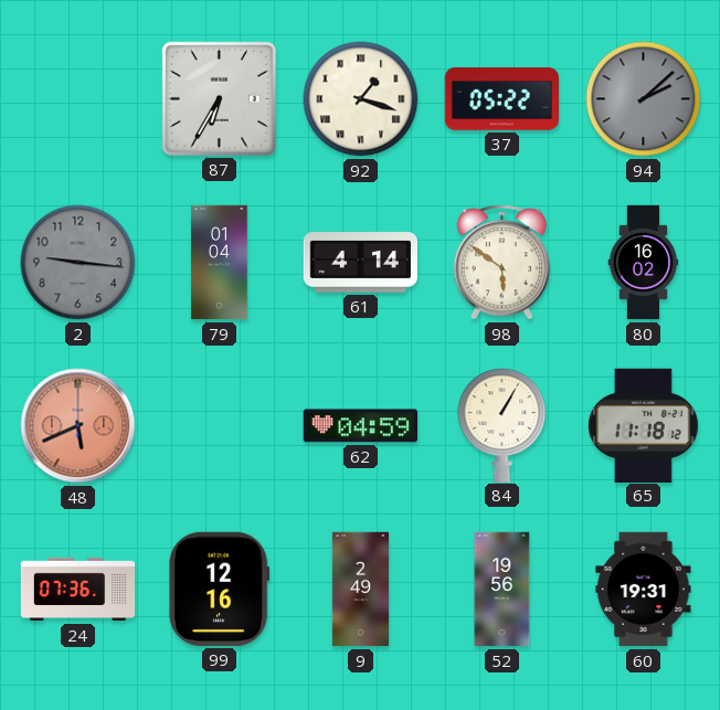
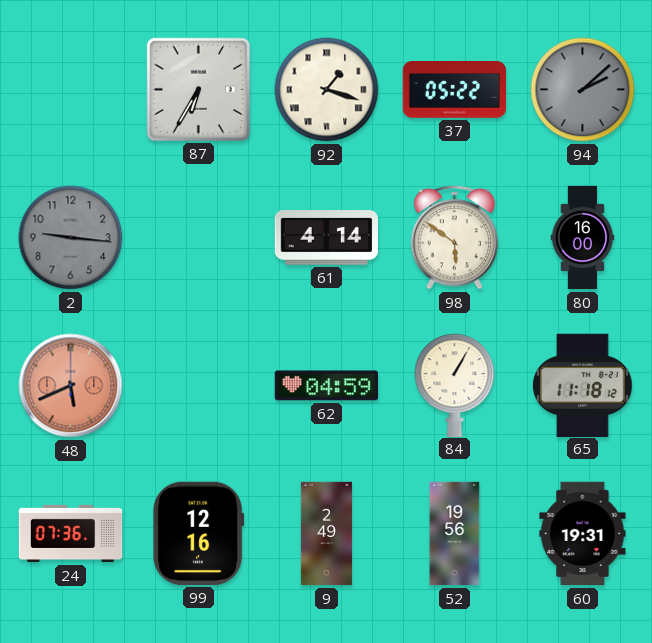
79: 01:04 -> none (220, 263)
80: 16:02 -> 16:00 (583, 238)
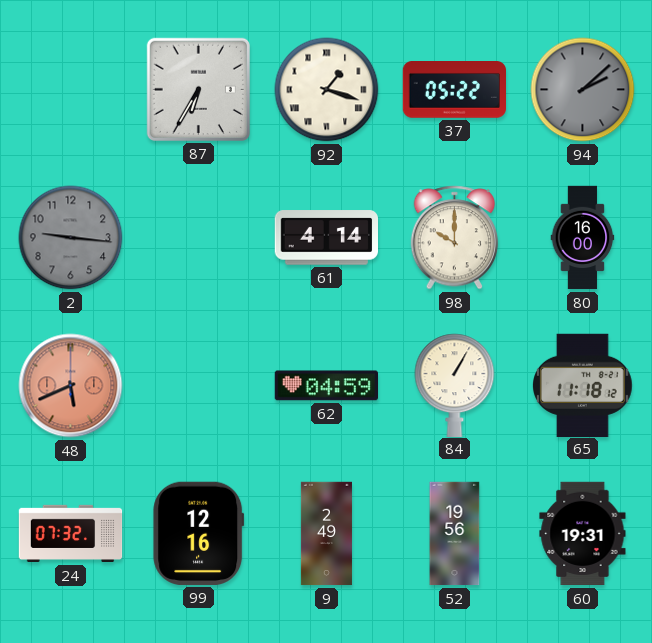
98: 5:51 -> 10:00 (455, 238)
24: 07:36 -> 07:32 (71, 534)
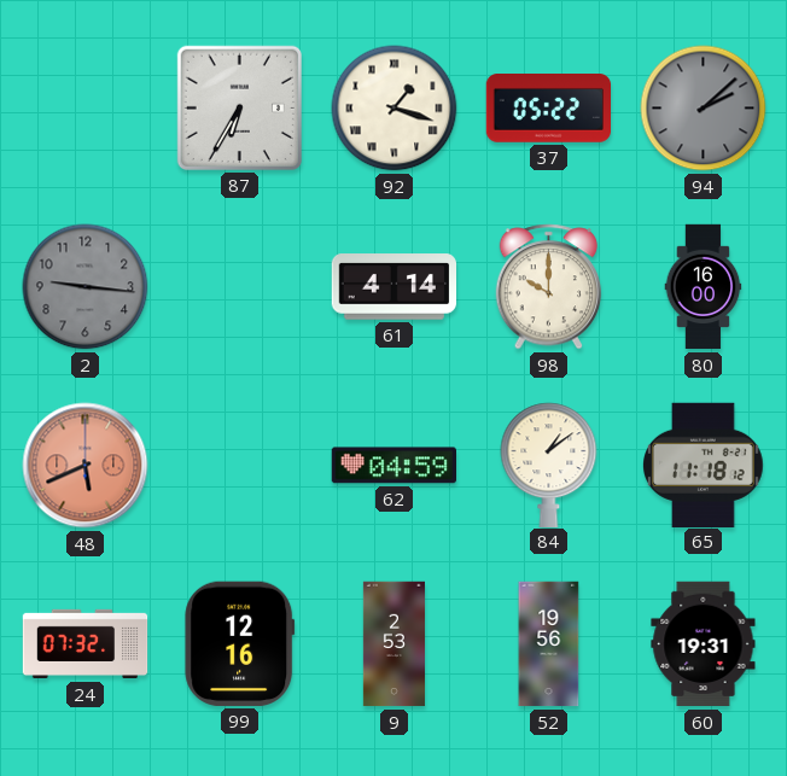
84: 1:05 -> 1:09 (549, 465)
9: 2:49 -> 2:53 (393, 644)
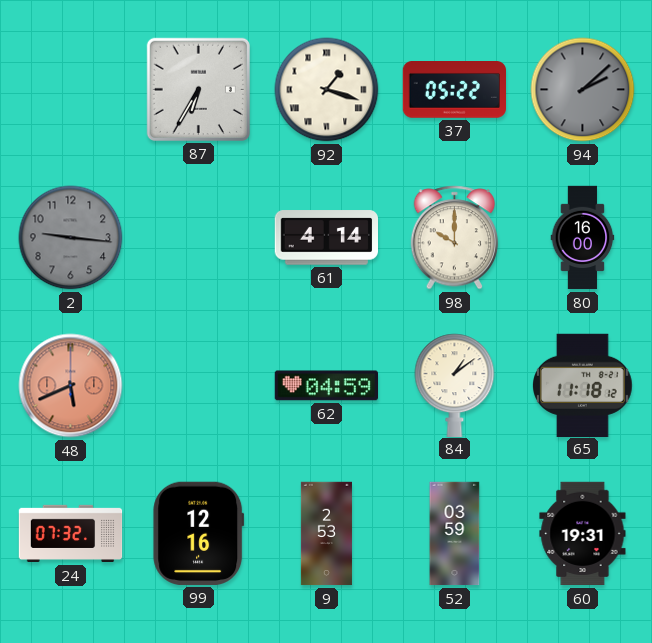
52: 19:56 -> 03:59 (455, 534)
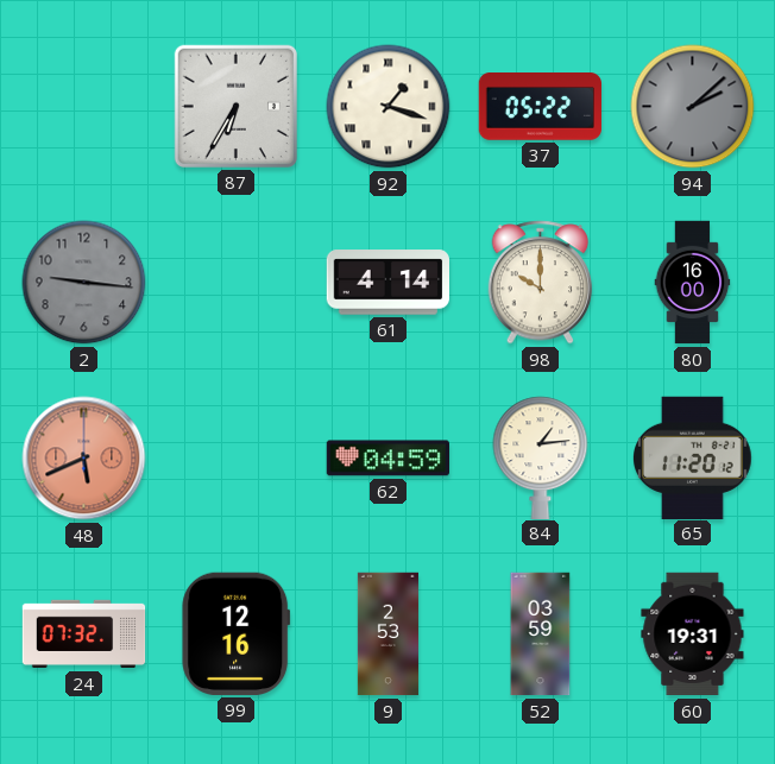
84: 1:09 -> 1:14 (541, 457)
65: 11:18 -> 11:20 (693, 457)
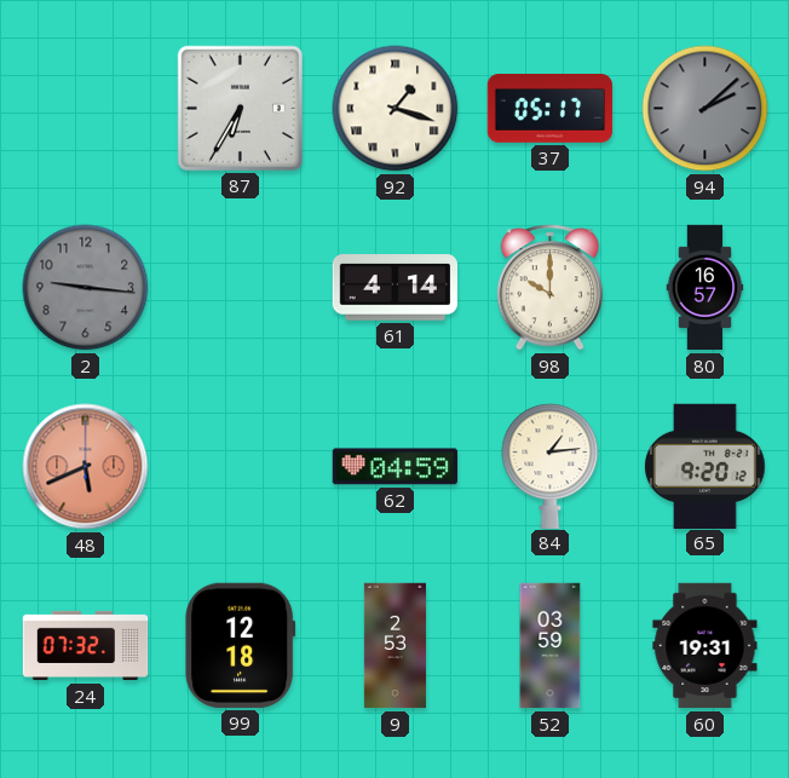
37: 05:22 -> 05:17 (549, 109)
80: 16:00 -> 16:57 (706, 288)
65: 11:20 -> 9:20 (706, 466)
99: 12:16 -> 12:18 (241, 645)
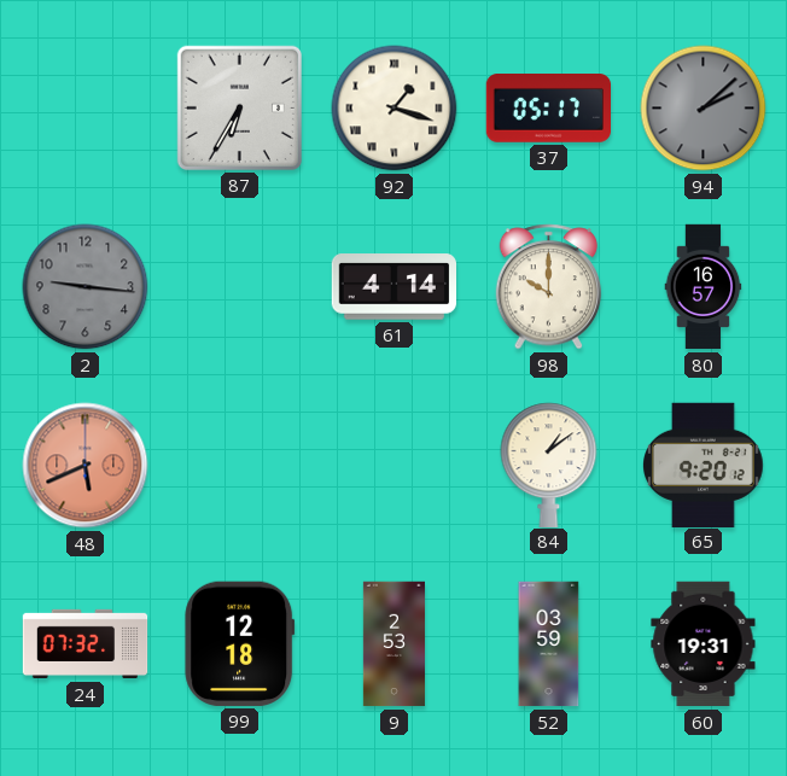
62: 04:59 -> none (394, 467)
84: 1:14 -> 1:09 (549, 465)
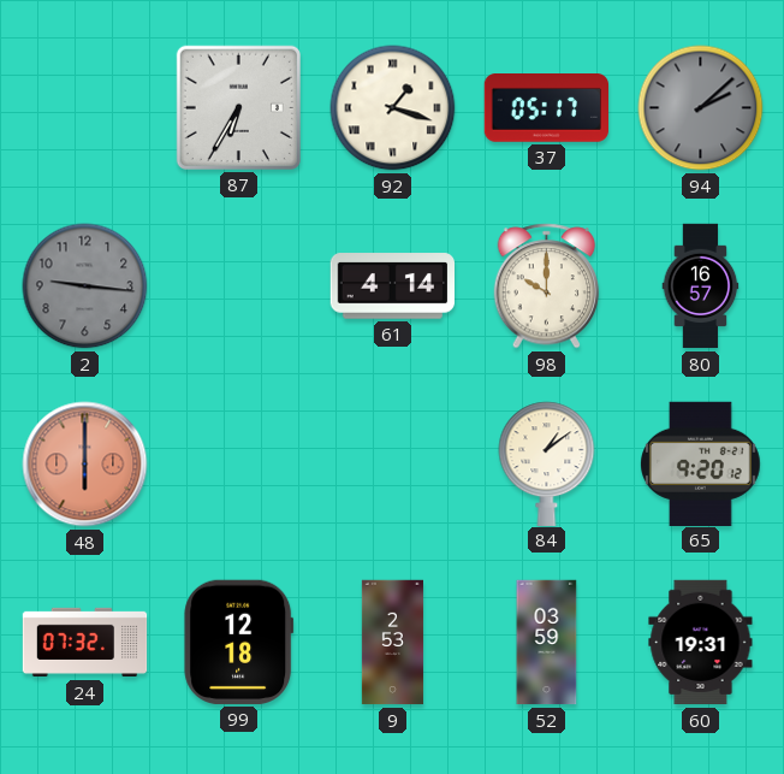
48: 5:41 -> 6:00 (85, 465)
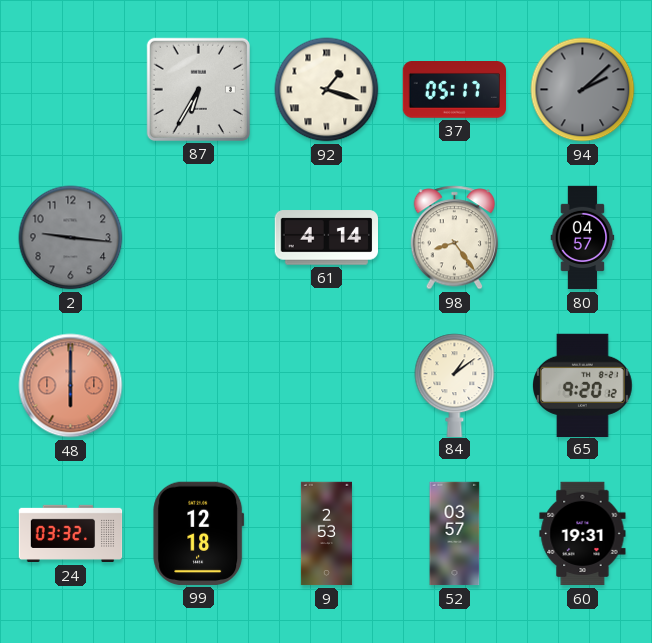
98: 10:00 -> 8:24 (455, 238)
80: 16:57 -> 04:57 (583, 238)
24: 07:32 -> 03:32 (71, 534)
52: 03:59 -> 03:57 (455, 534)
